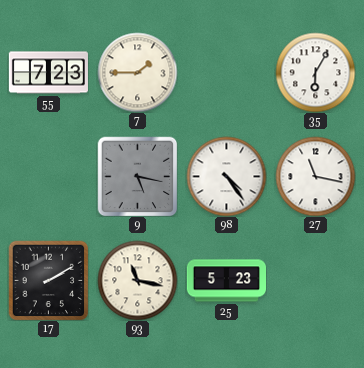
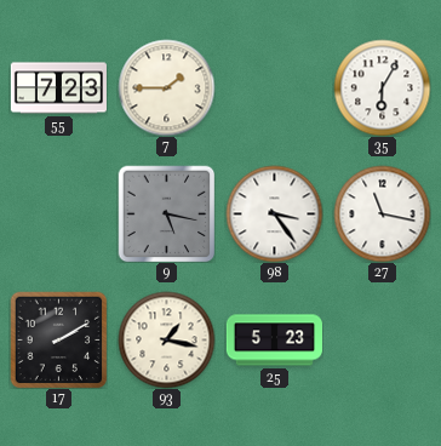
98: 4:24 -> 3:24 (274, 213)
93: 11:17 -> 1:17 (166, 339)
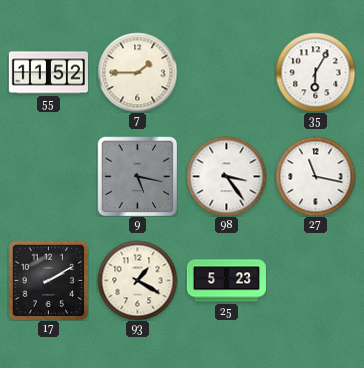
55: 7:23 -> 11:52 (48, 73)
93: 1:17 -> 1:20 (137, 280)
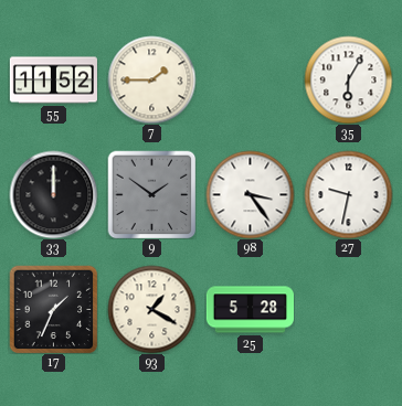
33: none -> 12:00 (53, 194)
9: 5:17 -> 1:51 (151, 194)
27: 11:17 -> 9:32 (348, 194)
17: 2:10 -> 1:34 (53, 309)
25: 5:23 -> 5:28 (250, 310)
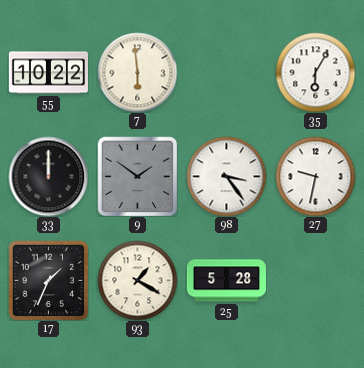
55: 11:52 -> 10:22 (48, 73)
7: 1:45 -> 5:59 (137, 72)
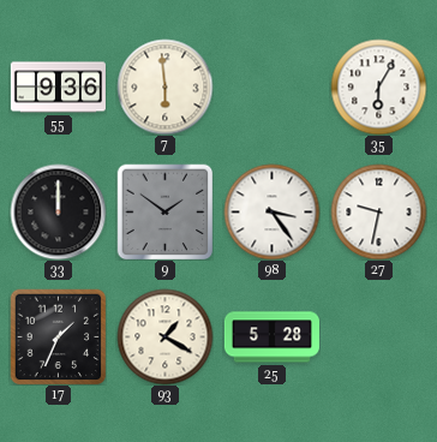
55: 10:22 -> 9:36 (58, 88)
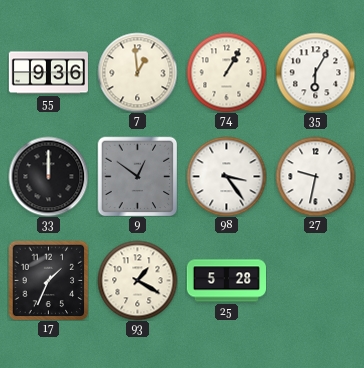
7: 5:59 -> 12:59 (137, 72)
74: none -> 1:05 (226, 72)
9: 1:51 -> 12:51 (137, 176)
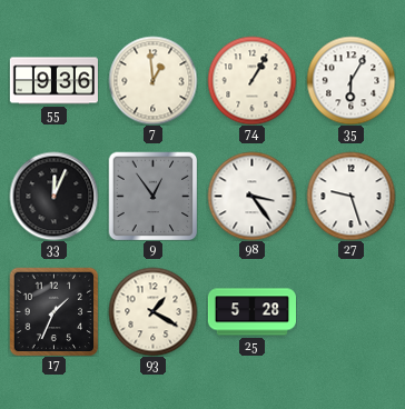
33: 12:00 -> 12:04 (53, 196)
9: 12:51 -> 12:54 (152, 196)
27: 9:32 -> 9:27 (350, 196)
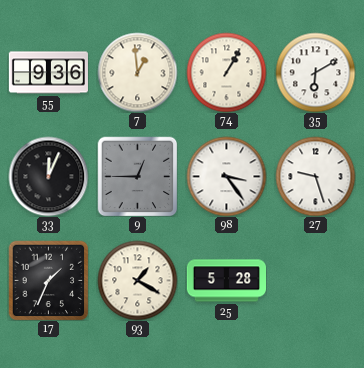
35: 6:05 -> 6:10 (315, 72)
9: 12:54 -> 12:45 (137, 176)
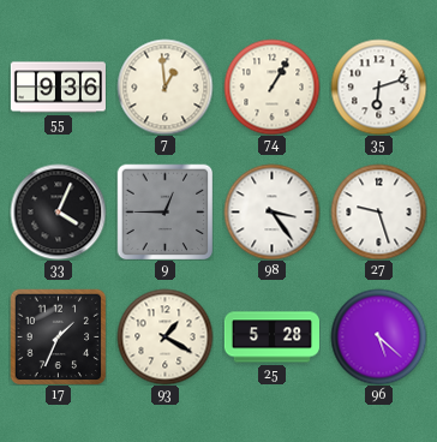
35: 6:10 -> 6:12 (378, 86)
33: 12:04 -> 4:04 (58, 211)
96: none -> 5:22 (378, 336)
